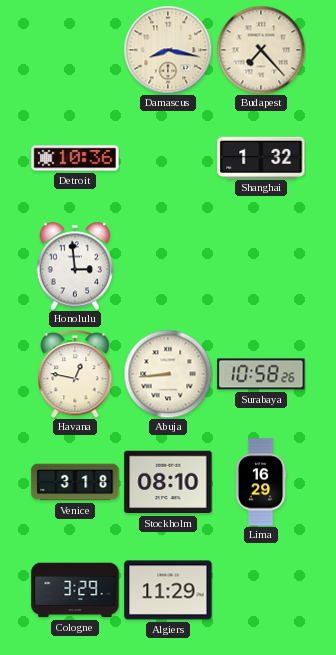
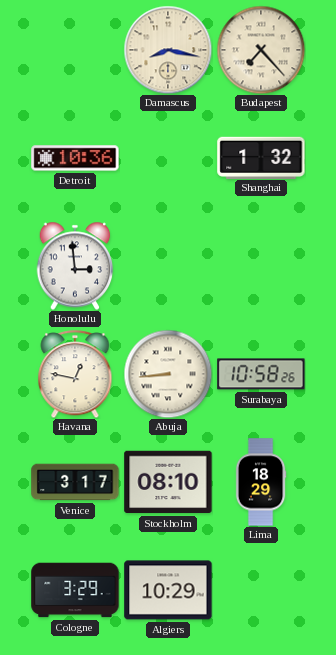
Venice: 3:18 -> 3:17 (75, 482)
Lima: 16:29 -> 18:29 (261, 482)
Algiers: 11:29 -> 10:29 (168, 590)
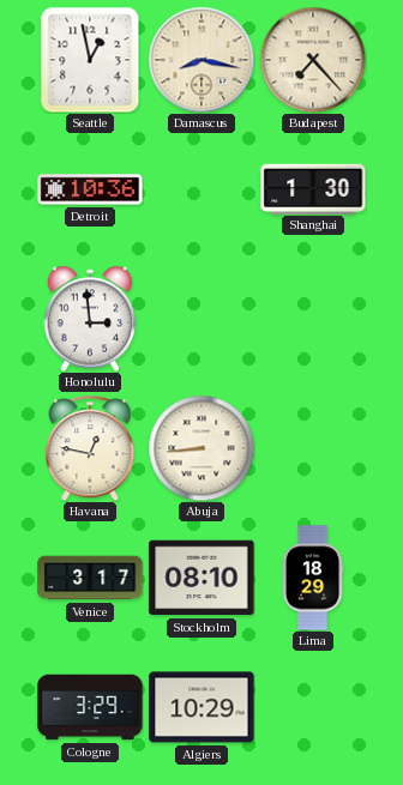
Seattle: none -> 12:58 (90, 60)
Shanghai: 1:32 -> 1:30 (313, 188)
Surabaya: 10:58 -> none (261, 374)
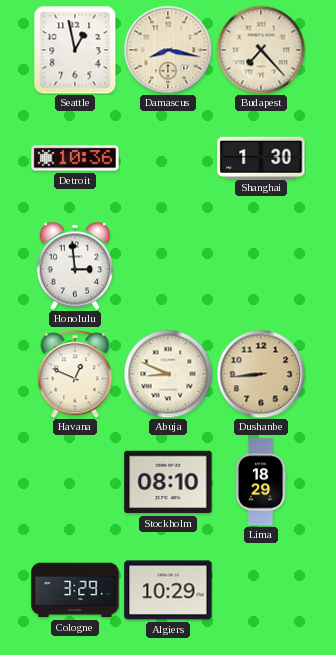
Havana: 12:47 -> 12:49 (75, 374)
Abuja: 8:44 -> 8:49 (168, 374)
Dushanbe: none -> 8:44 (261, 374)
Venice: 3:17 -> none (90, 578)
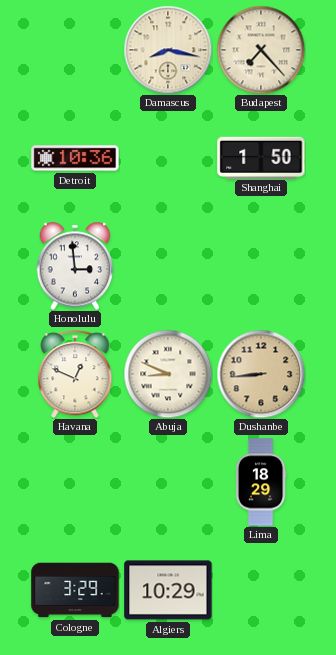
Seattle: 12:58 -> none (75, 50)
Shanghai: 1:30 -> 1:50 (261, 157)
Stockholm: 08:10 -> none (168, 482)
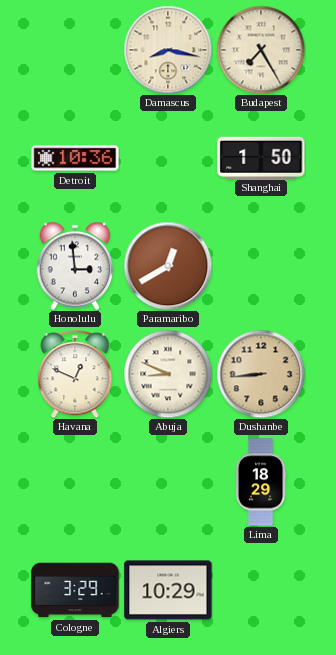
Budapest: 7:23 -> 7:25 (261, 50)
Paramaribo: none -> 12:40 (168, 266)
